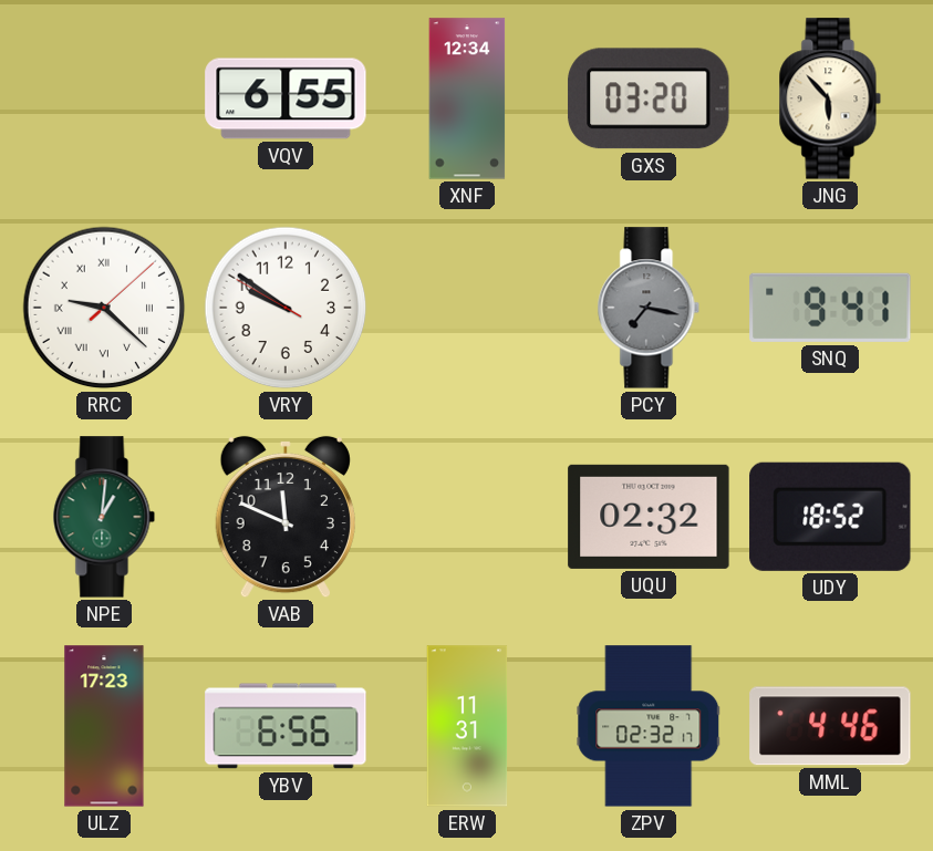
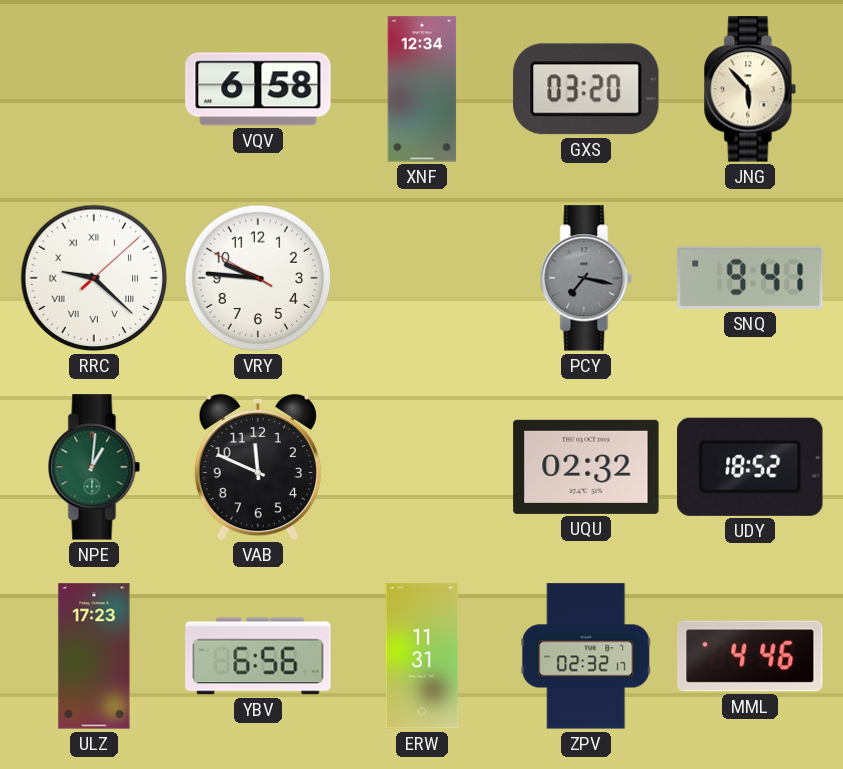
VQV: 6:55 -> 6:58 (258, 89)
VRY: 9:50 -> 9:45 (258, 278)
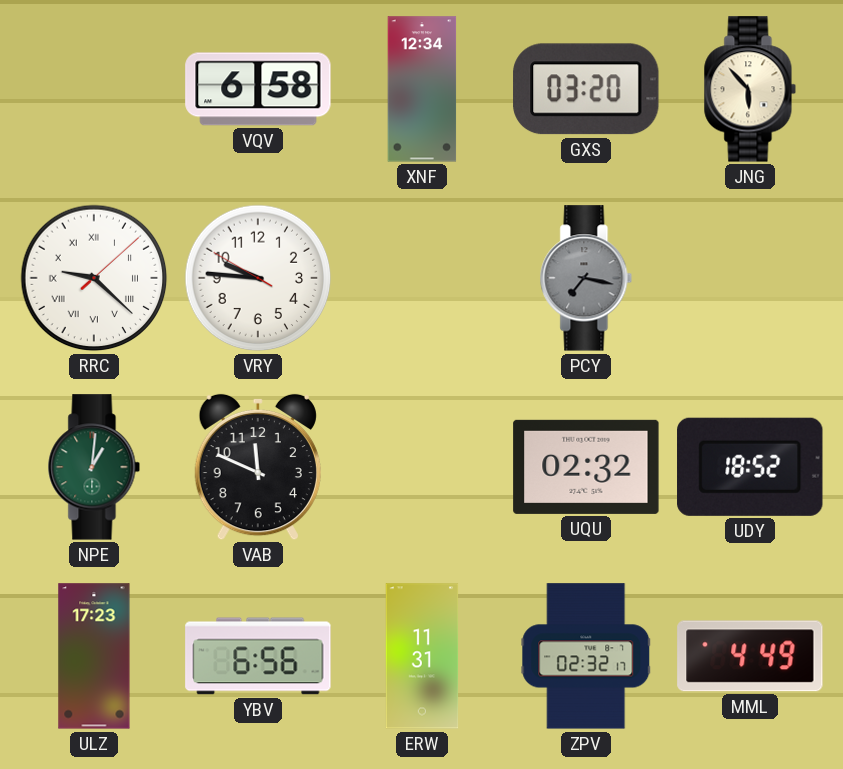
SNQ: 9:41 -> none (750, 278)
MML: 4:46 -> 4:49 (750, 656)
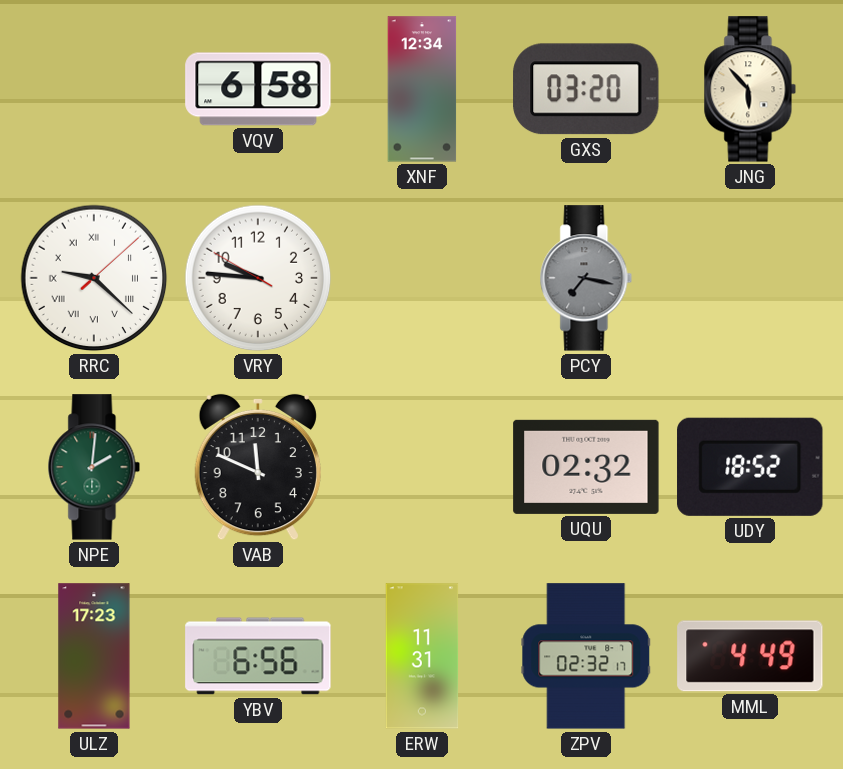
NPE: 1:01 -> 2:01 (94, 467)
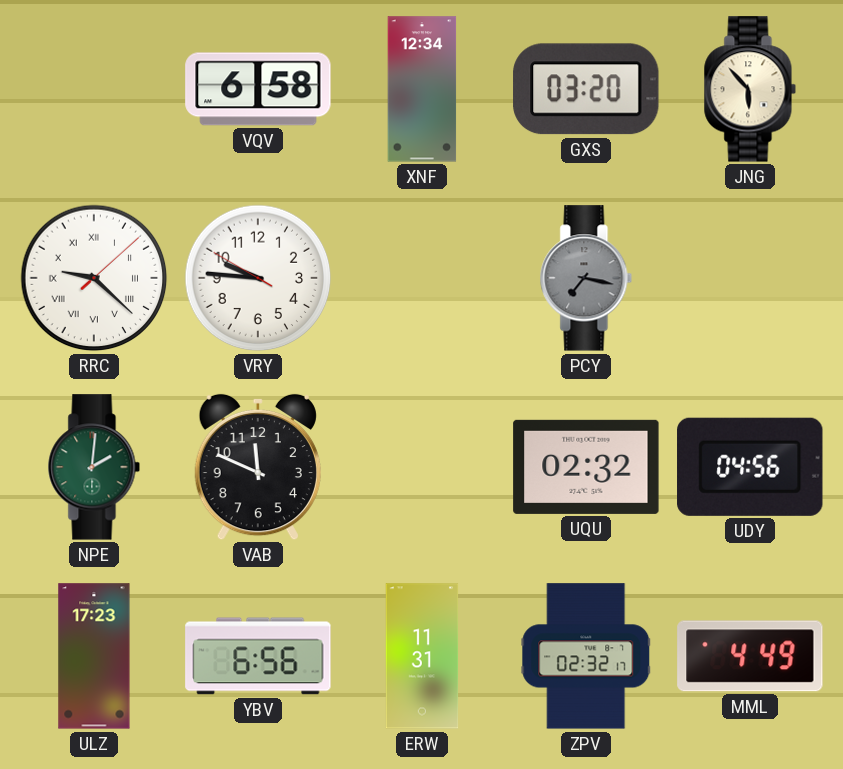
UDY: 18:52 -> 04:56 (750, 467)
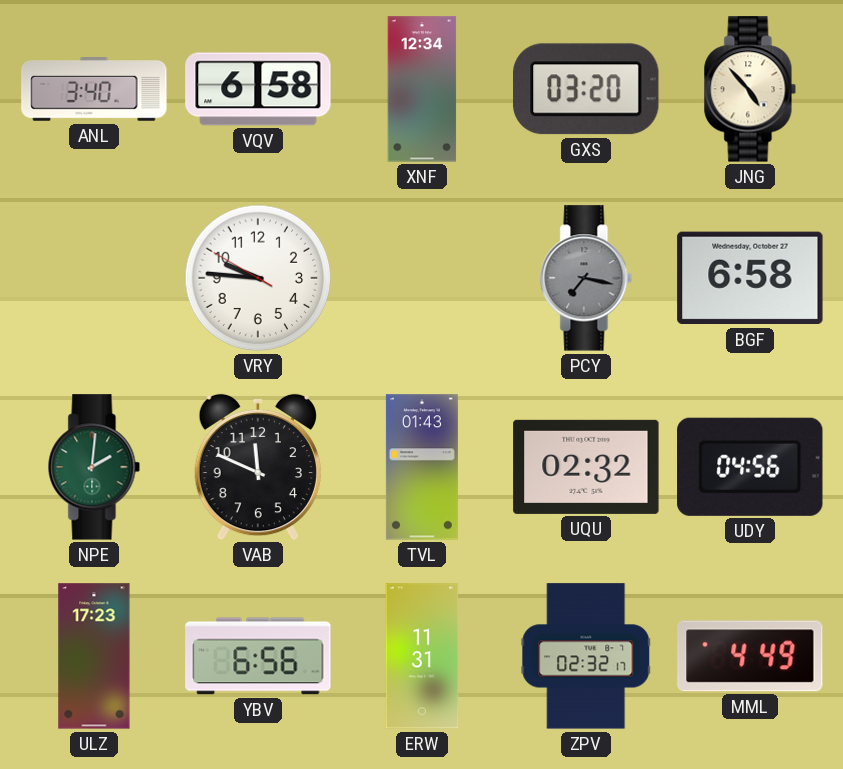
ANL: none -> 3:40 (94, 90)
JNG: 5:53 -> 4:53 (750, 89)
RRC: 9:22 -> none (94, 278)
BGF: none -> 6:58 (750, 278)
TVL: none -> 01:43 (422, 467)
